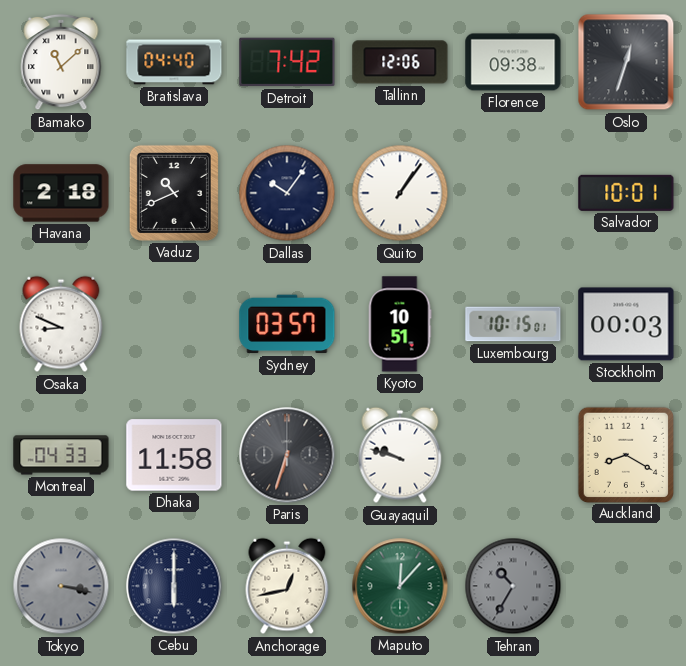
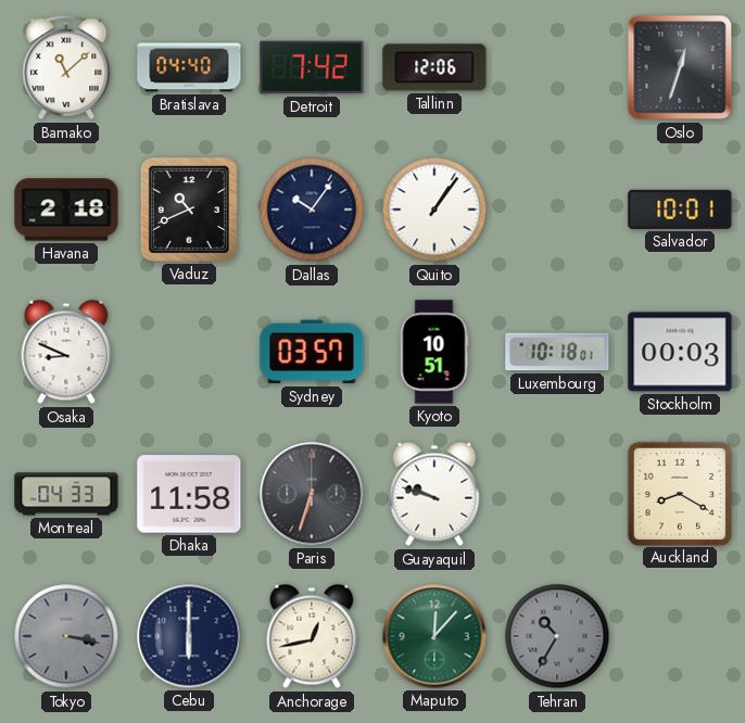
Florence: 09:38 -> none (513, 62)
Luxembourg: 10:15 -> 10:18 (557, 352)
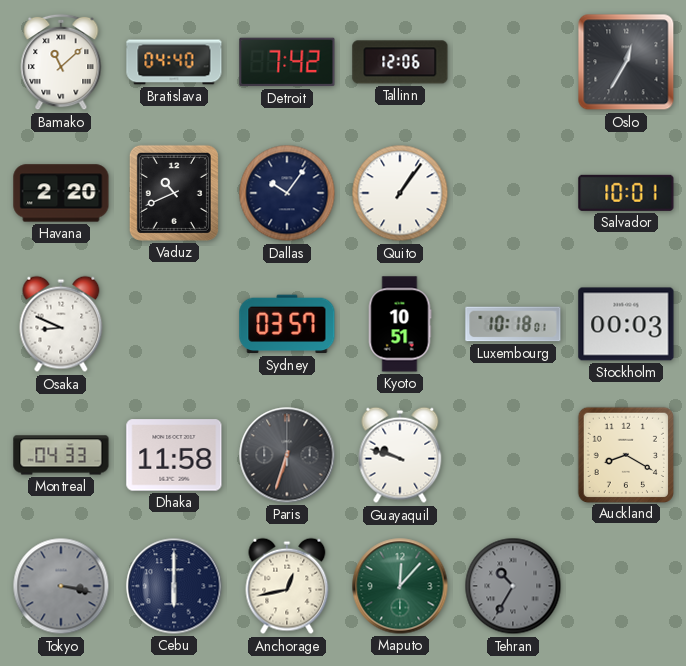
Oslo: 12:33 -> 12:35 (626, 62)
Havana: 2:18 -> 2:20 (61, 193)
